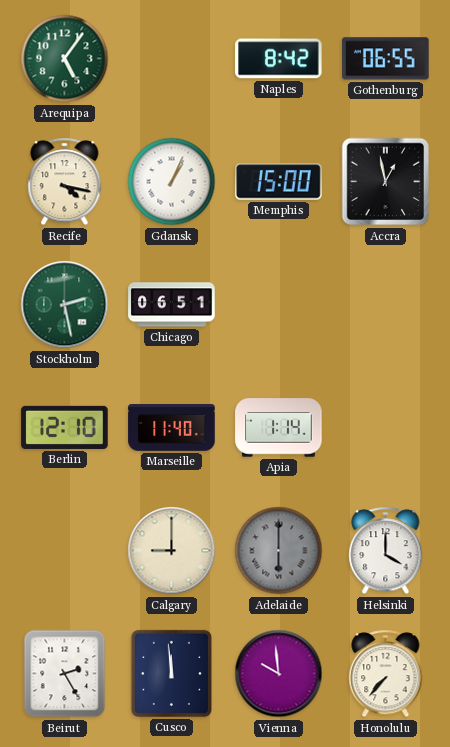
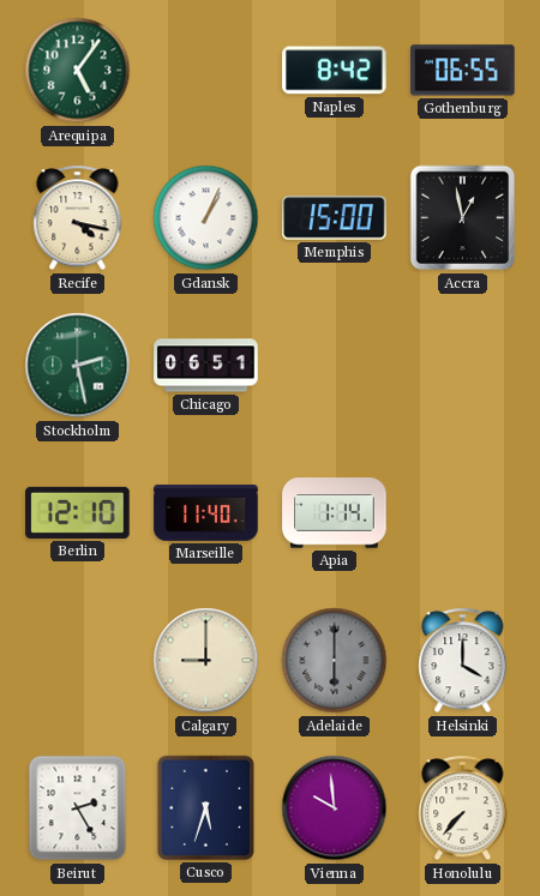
Cusco: 11:59 -> 5:33 (205, 807)
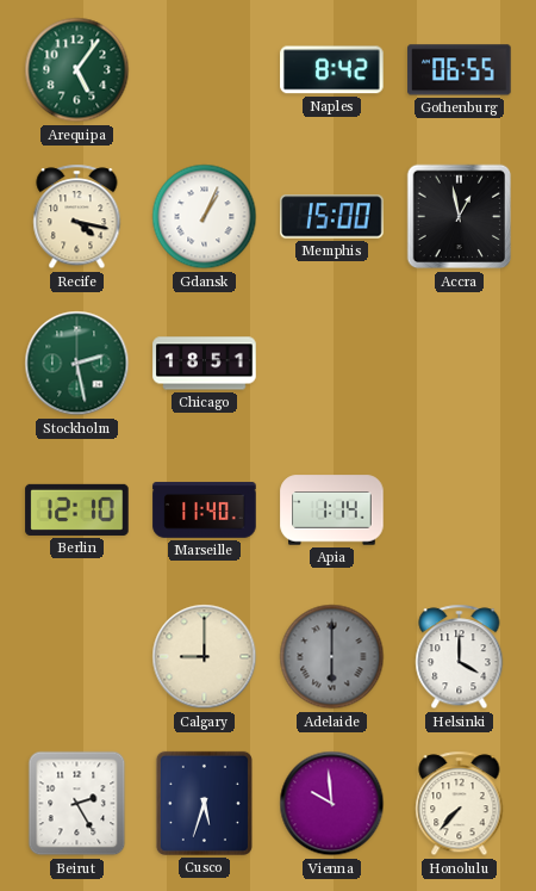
Chicago: 06:51 -> 18:51 (205, 364)
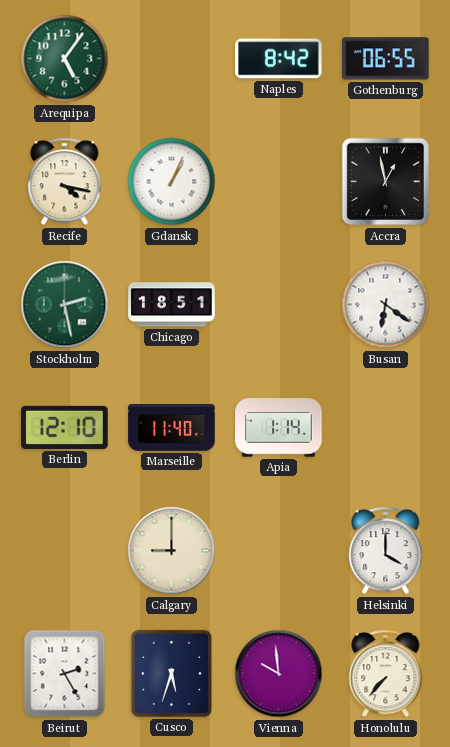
Memphis: 15:00 -> none (332, 217)
Busan: none -> 6:21 (386, 305)
Adelaide: 6:00 -> none (332, 657)
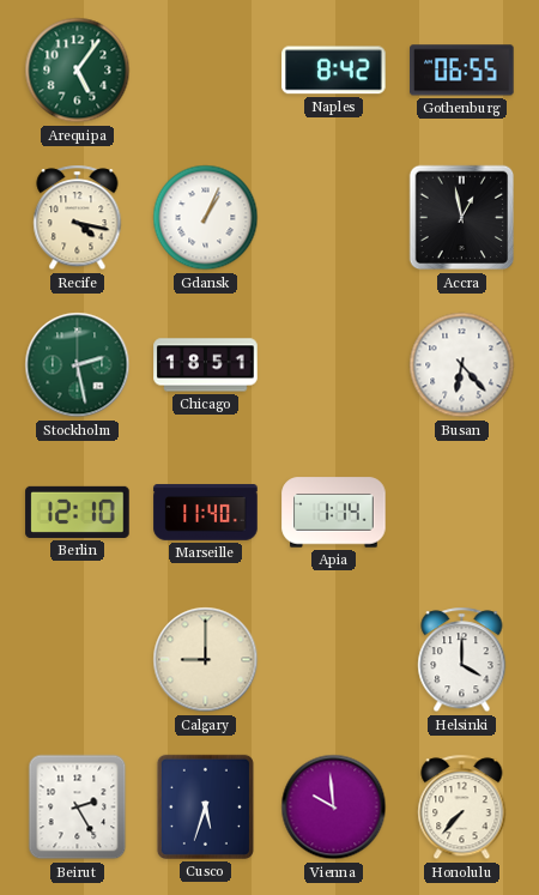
Busan: 6:21 -> 6:23 (462, 365)
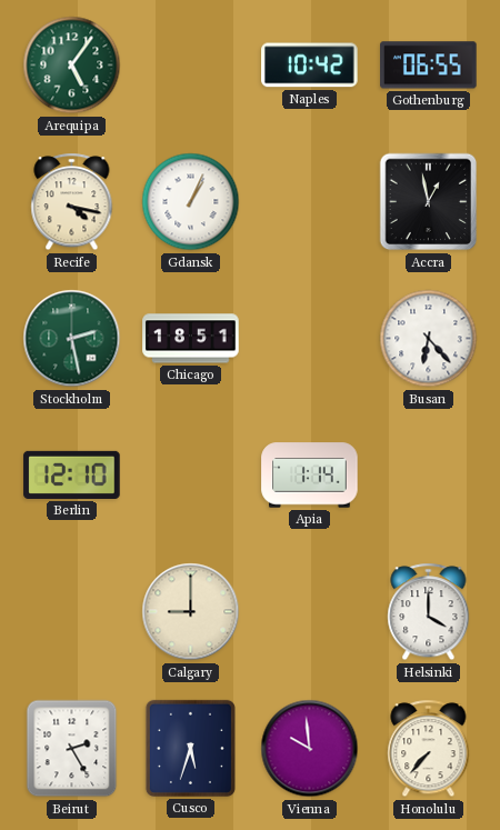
Naples: 8:42 -> 10:42 (310, 66)
Marseille: 11:40 -> none (206, 513)
